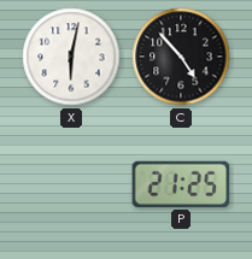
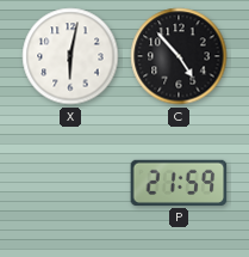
P: 21:25 -> 21:59 (179, 183)
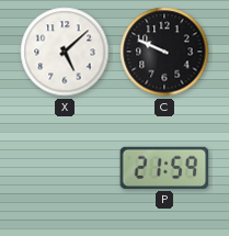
X: 6:02 -> 5:08 (65, 52)
C: 4:53 -> 9:49 (164, 52)
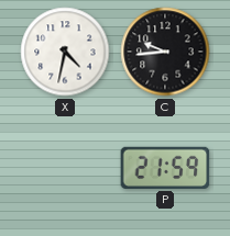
X: 5:08 -> 4:32 (65, 52)
C: 9:49 -> 9:44 (165, 52)
